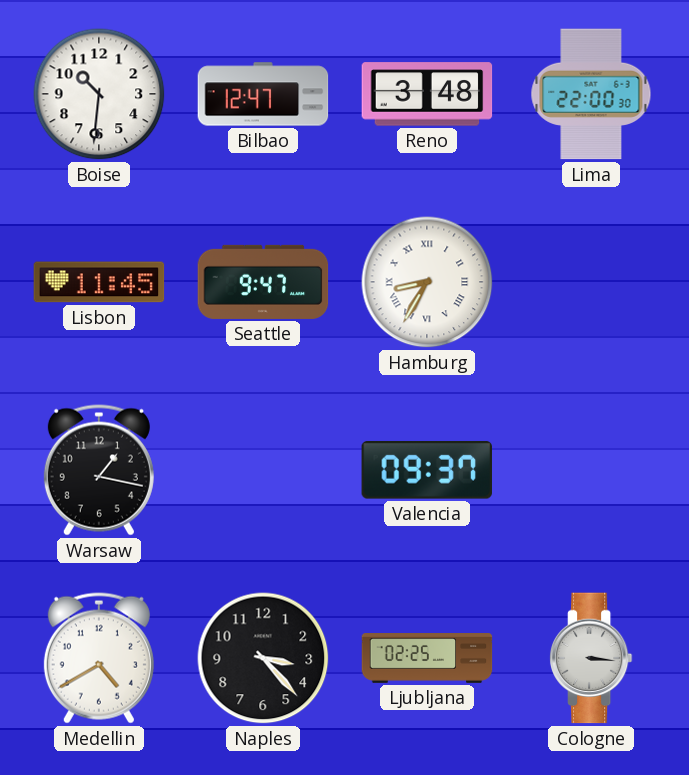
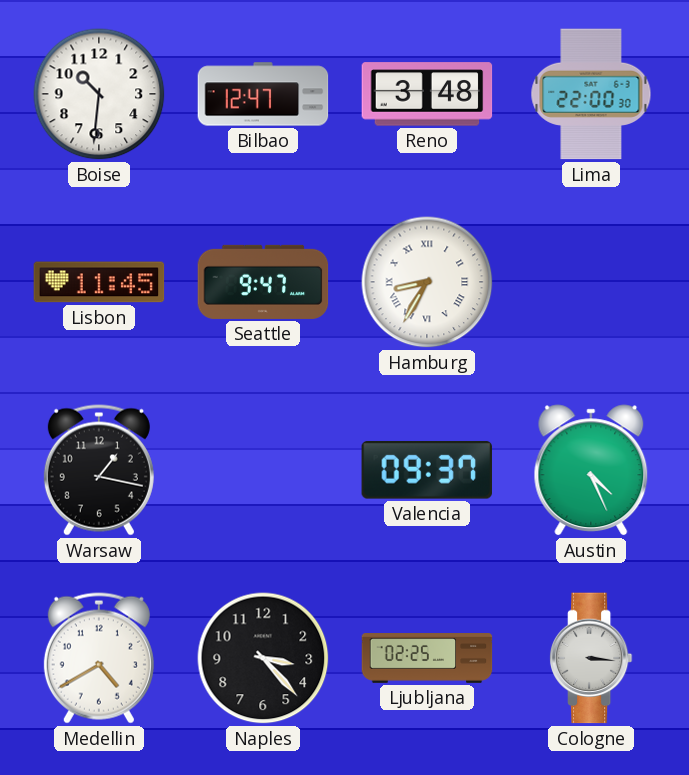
Austin: none -> 4:26 (591, 470)
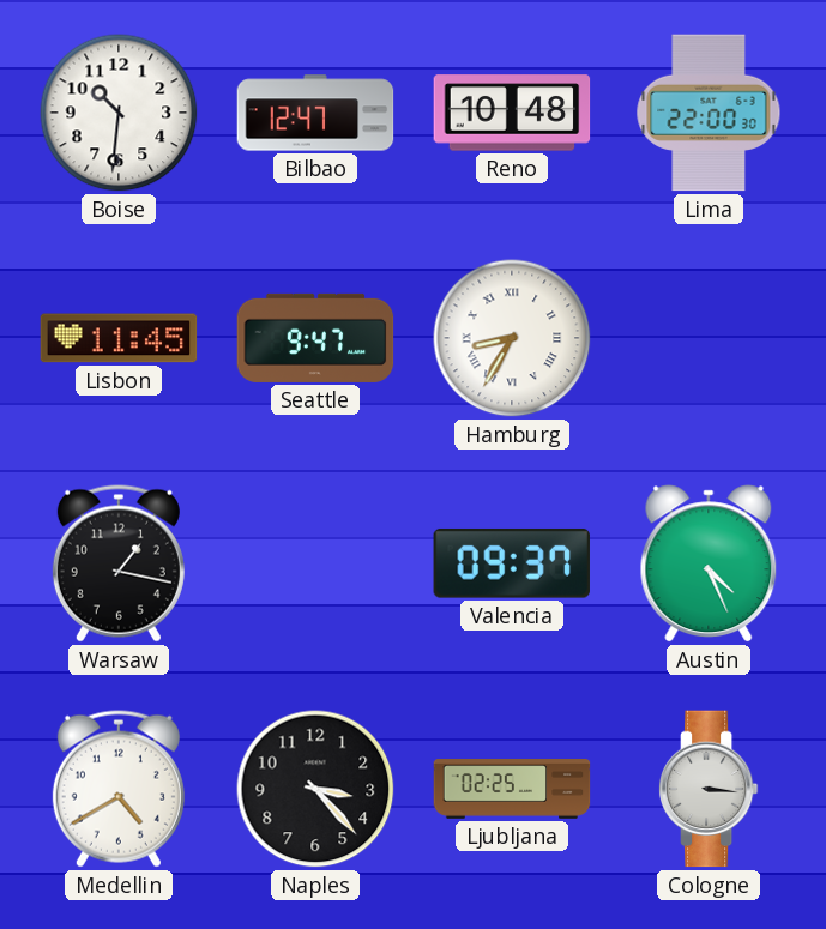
Reno: 3:48 -> 10:48 (512, 113)
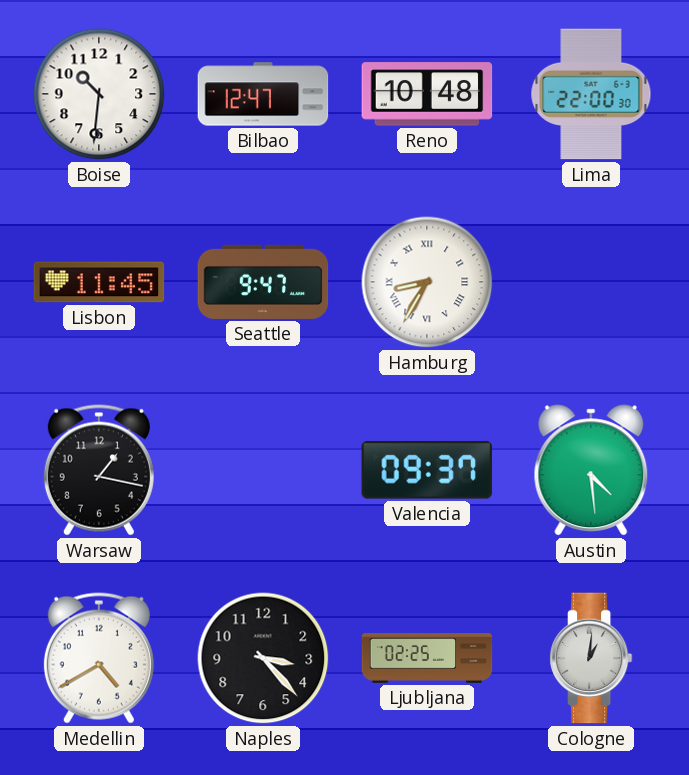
Austin: 4:26 -> 4:29 (591, 470)
Cologne: 3:16 -> 1:01 (591, 658)
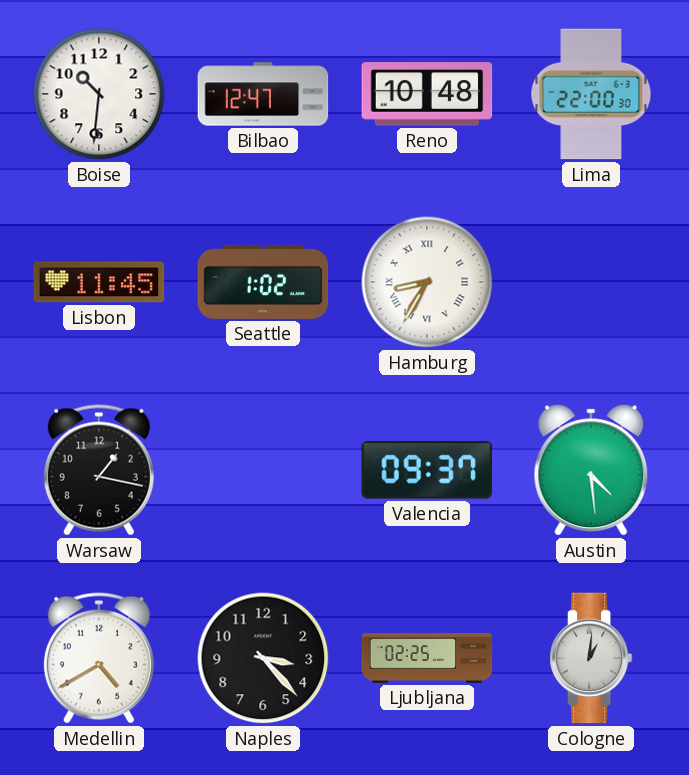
Seattle: 9:47 -> 1:02 (263, 282)
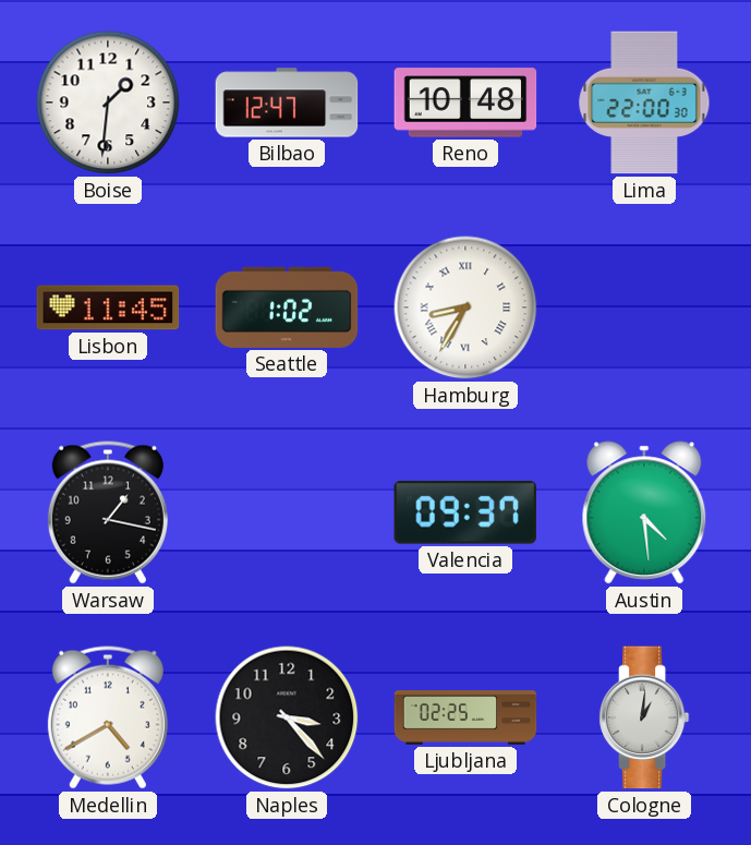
Boise: 10:31 -> 1:31 (108, 102)
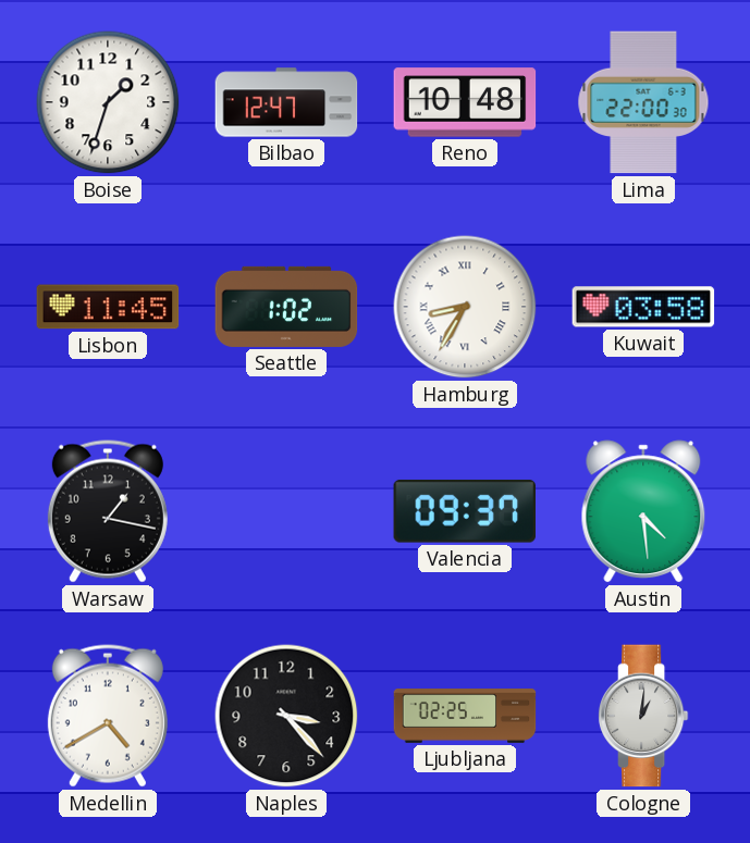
Boise: 1:31 -> 1:33 (108, 102)
Kuwait: none -> 03:58 (643, 307)
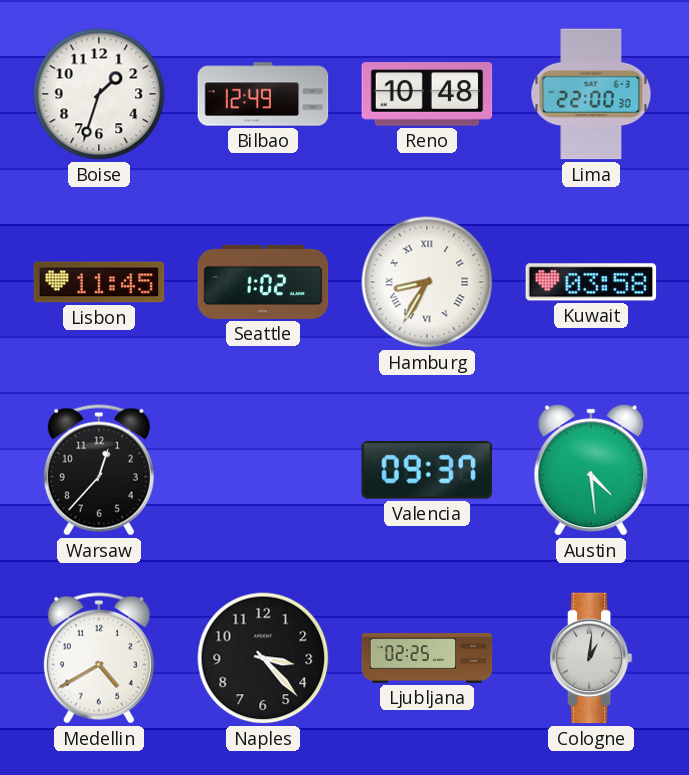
Bilbao: 12:47 -> 12:49 (263, 94)
Warsaw: 1:17 -> 12:37 (99, 470)
